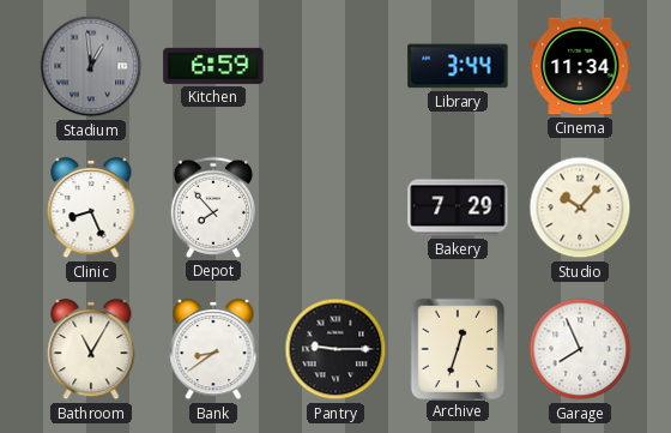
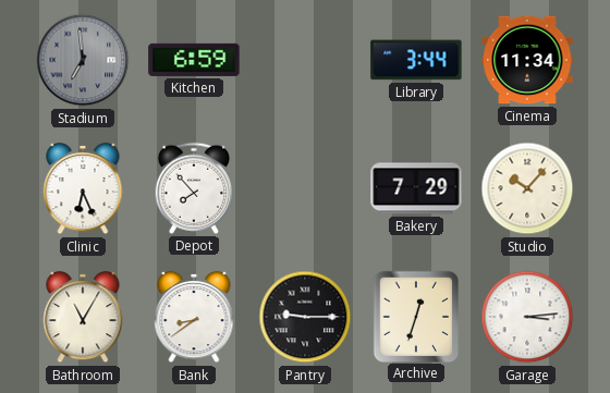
Stadium: 12:59 -> 6:59 (83, 60)
Clinic: 8:26 -> 6:26 (83, 188)
Garage: 7:56 -> 3:14 (527, 317)
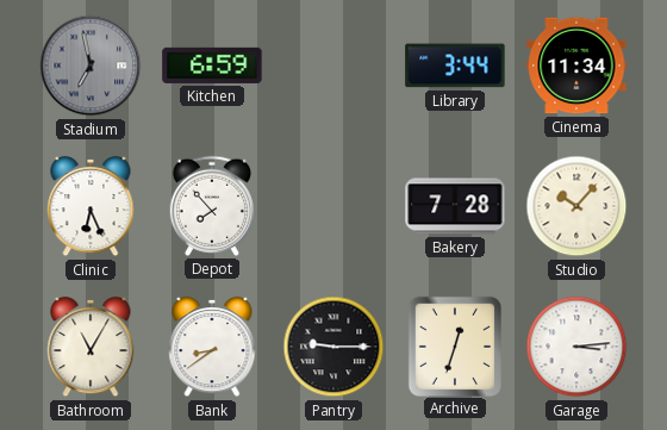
Stadium: 6:59 -> 6:58 (91, 66)
Bakery: 7:29 -> 7:28 (455, 206)
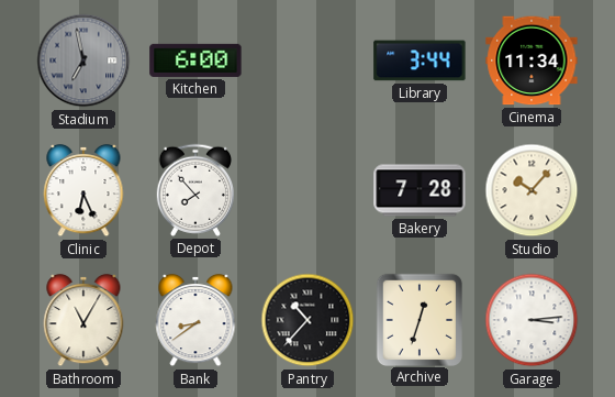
Kitchen: 6:59 -> 6:00 (195, 60)
Pantry: 9:15 -> 10:37 (307, 320)
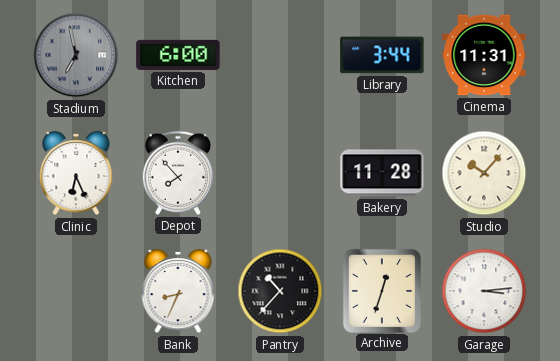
Cinema: 11:34 -> 11:31 (484, 55)
Bakery: 7:28 -> 11:28 (382, 173)
Bathroom: 11:05 -> none (83, 320)
Bank: 8:39 -> 8:34 (178, 291)
